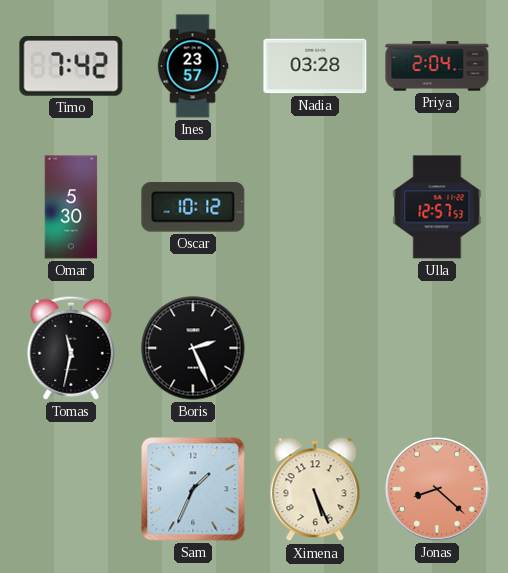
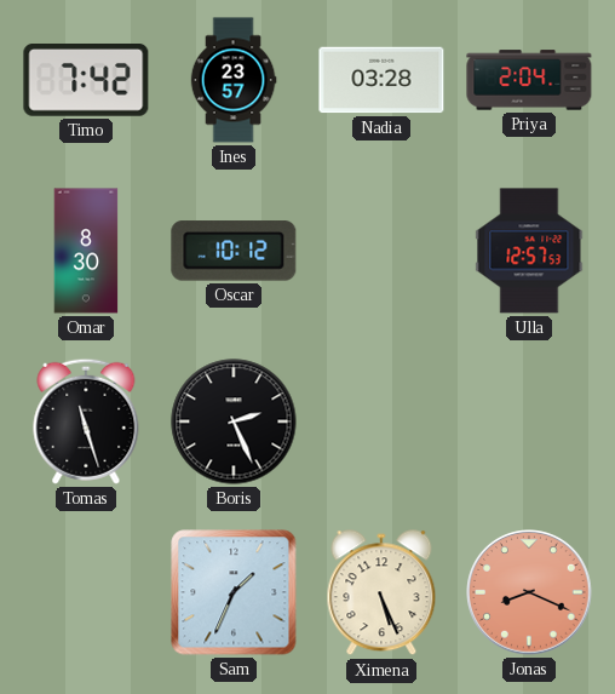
Omar: 5:30 -> 8:30 (86, 251)
Tomas: 11:32 -> 11:27 (86, 421)
Jonas: 8:22 -> 8:19 (529, 592)
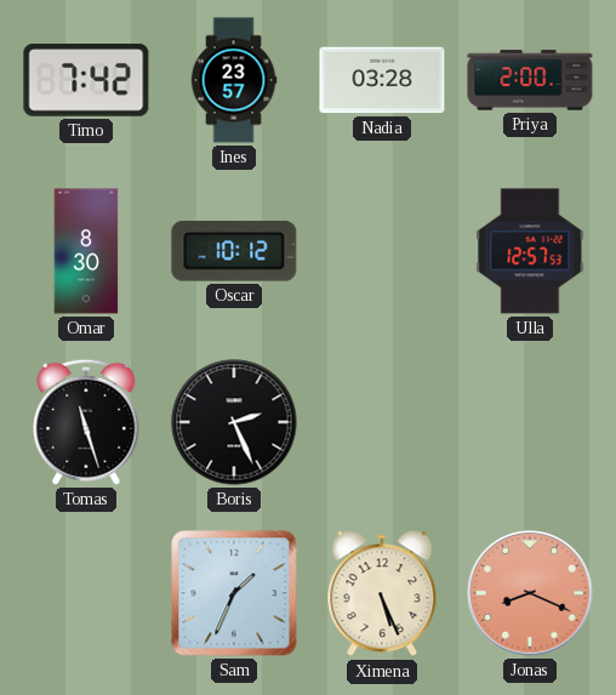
Priya: 2:04 -> 2:00 (530, 80)
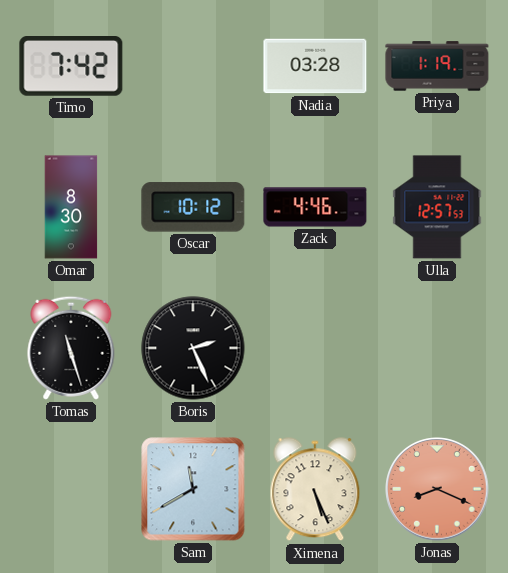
Ines: 23:57 -> none (234, 80)
Priya: 2:00 -> 1:19 (437, 66)
Zack: none -> 4:46 (315, 207)
Sam: 1:34 -> 11:40 (193, 489)
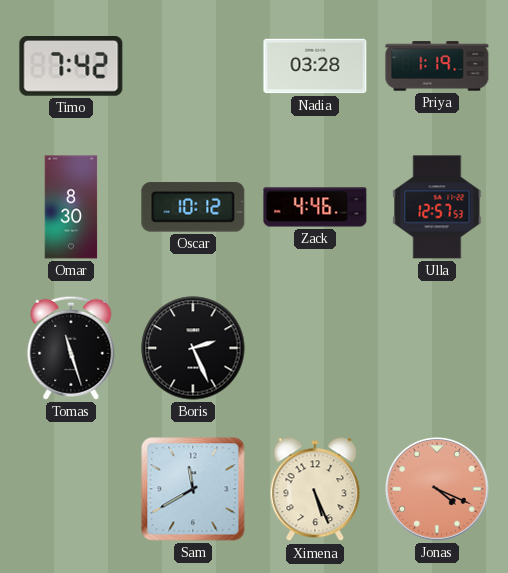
Jonas: 8:19 -> 4:19 (437, 489)
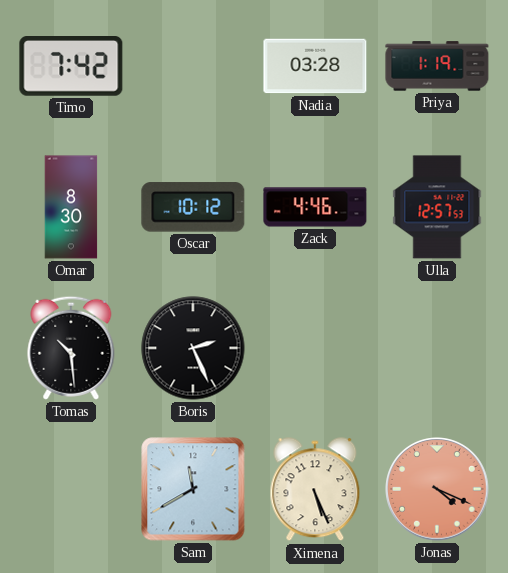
Tomas: 11:27 -> 10:29 (71, 348)
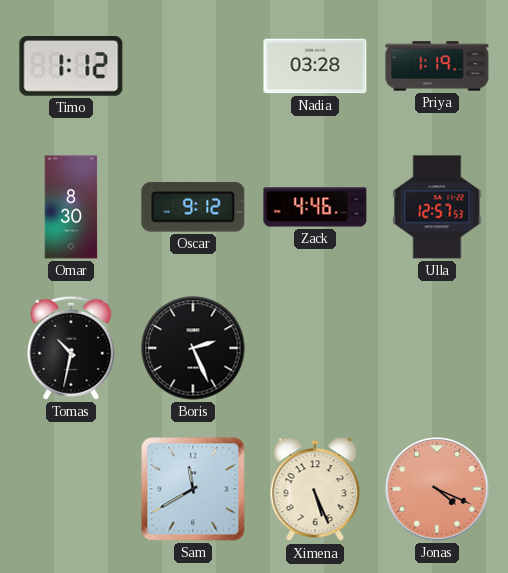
Timo: 7:42 -> 1:12 (71, 67)
Oscar: 10:12 -> 9:12 (193, 207)
Tomas: 10:29 -> 10:32 (71, 348)
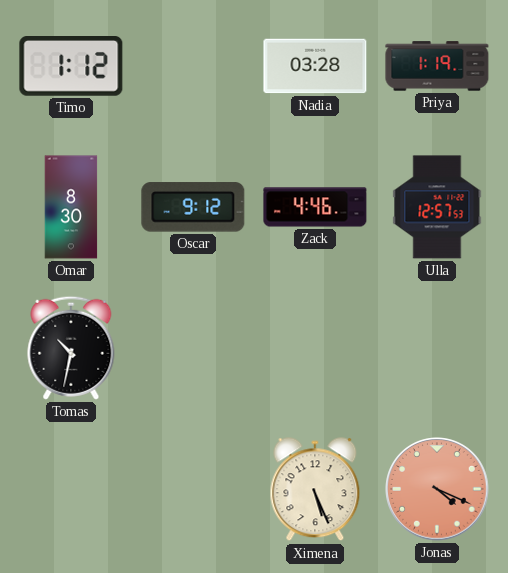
Boris: 2:26 -> none (193, 348)
Sam: 11:40 -> none (193, 489)
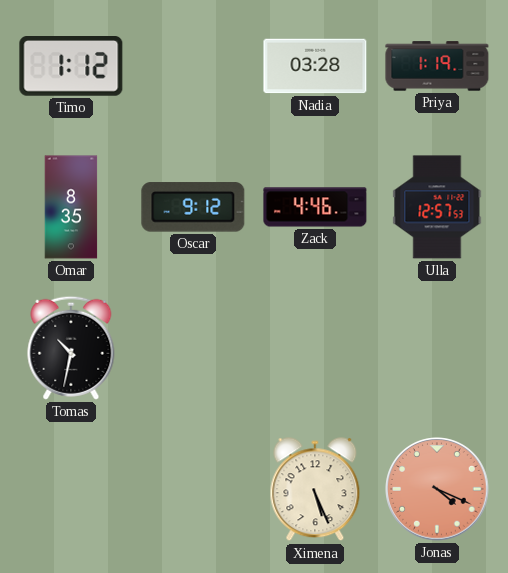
Omar: 8:30 -> 8:35 (71, 207)
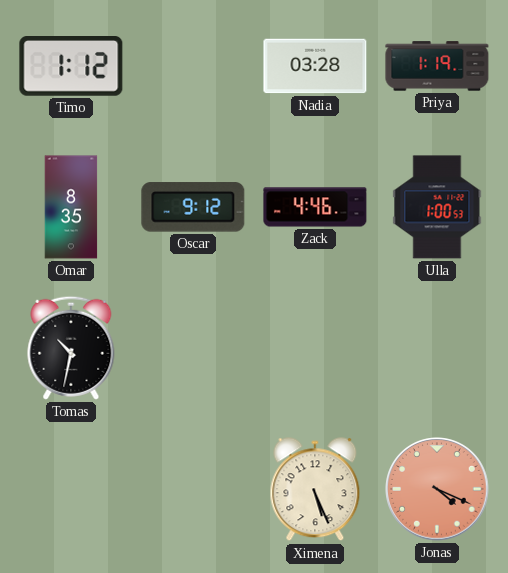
Ulla: 12:57 -> 1:00 (437, 207)
